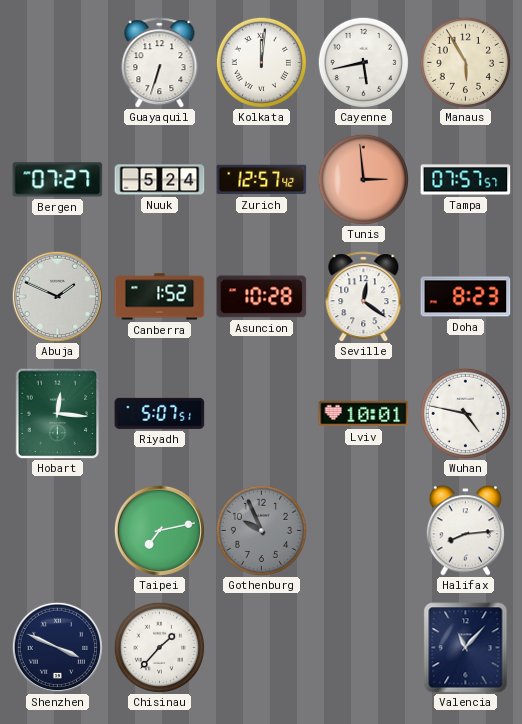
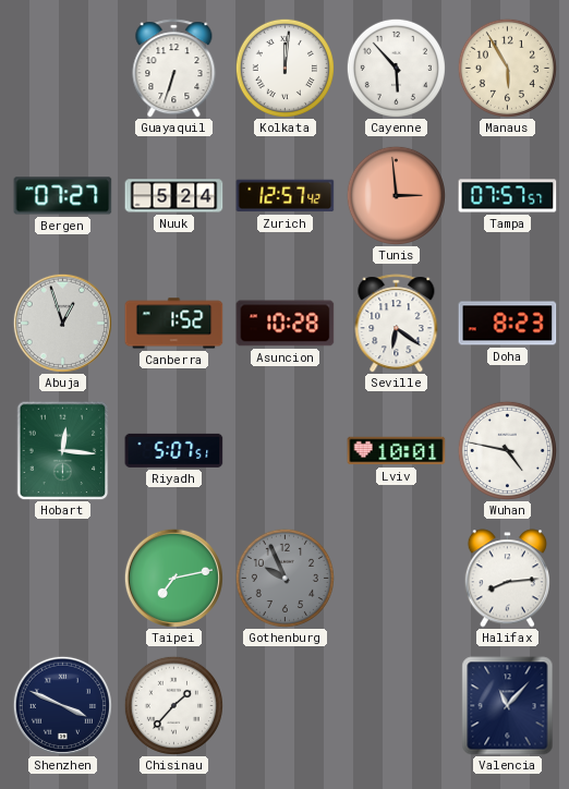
Cayenne: 5:43 -> 5:53 (396, 68)
Abuja: 1:49 -> 12:57 (62, 323)
Seville: 12:21 -> 6:21 (397, 324)
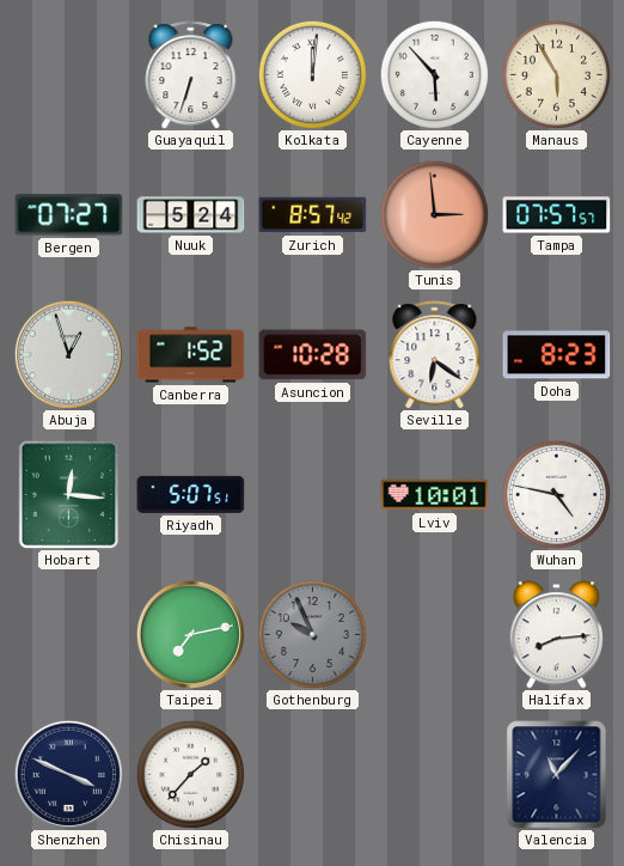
Zurich: 12:57 -> 8:57 (313, 215)
